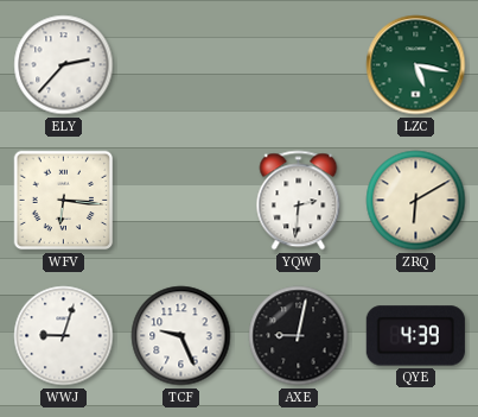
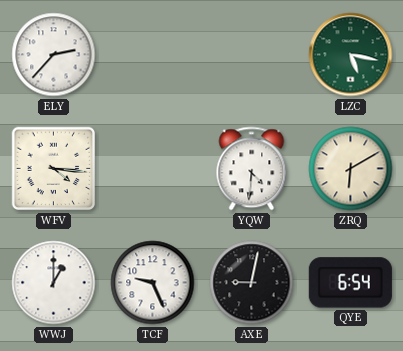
WFV: 6:16 -> 4:16 (54, 169)
YQW: 2:31 -> 4:31 (252, 169)
WWJ: 9:03 -> 1:00 (54, 283)
QYE: 4:39 -> 6:54 (350, 283)
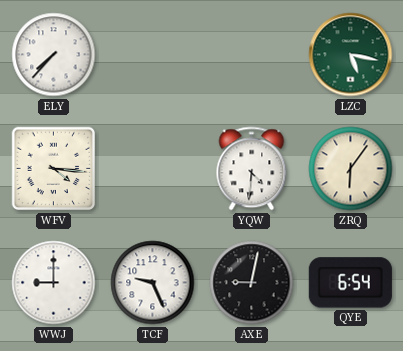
ELY: 2:37 -> 7:37 (54, 55)
ZRQ: 6:10 -> 6:06 (351, 169)
WWJ: 1:00 -> 9:00 (54, 283)
